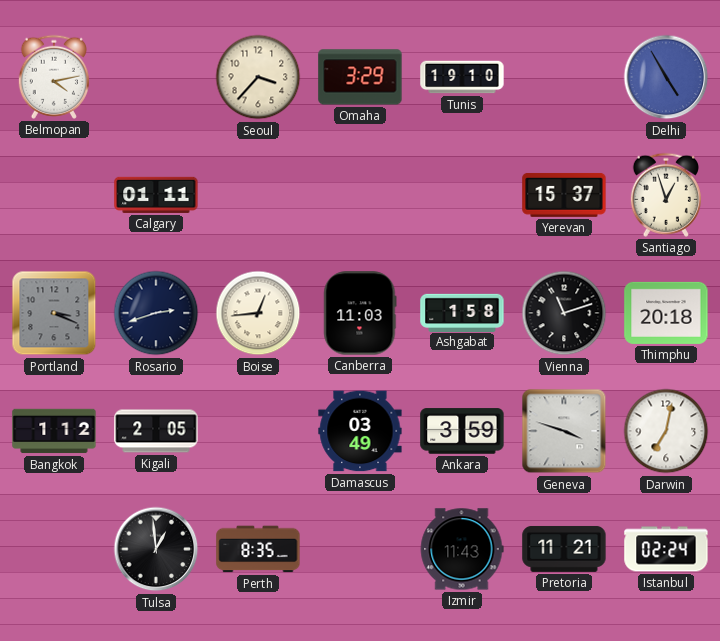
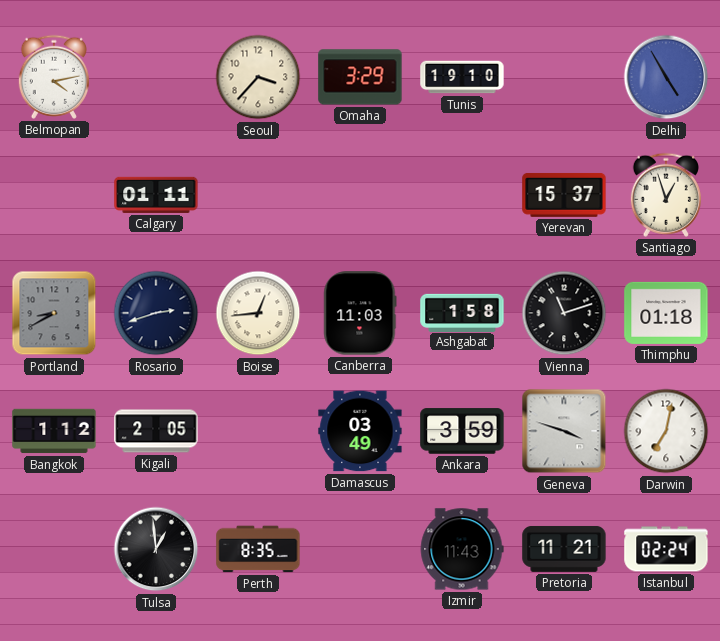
Portland: 3:19 -> 8:40 (54, 313)
Thimphu: 20:18 -> 01:18 (666, 313)
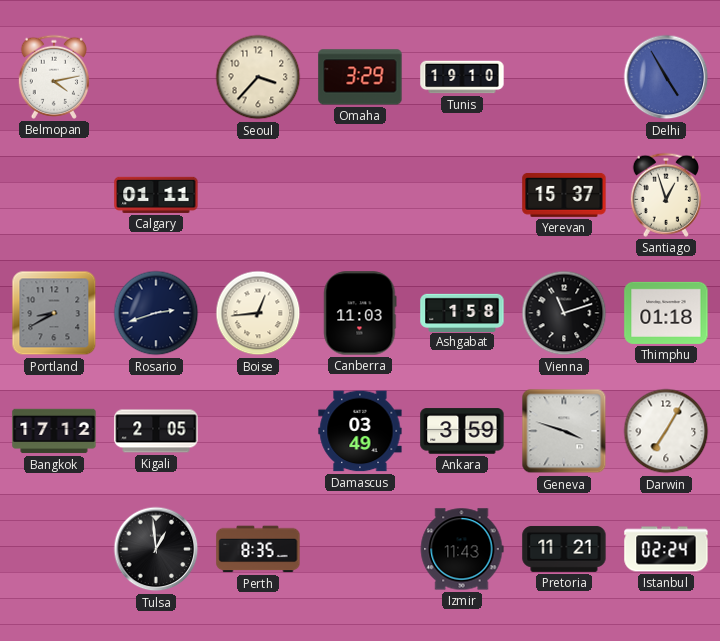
Bangkok: 1:12 -> 17:12 (54, 431)
Darwin: 7:02 -> 7:05 (666, 431)
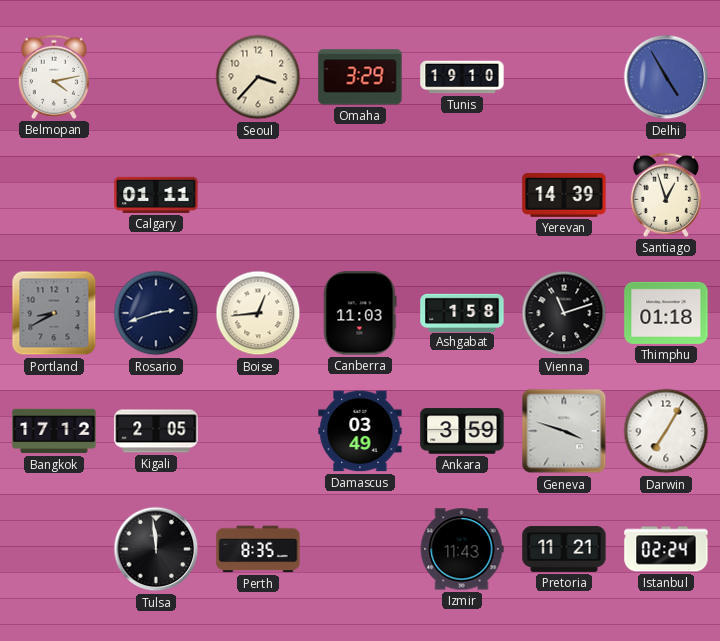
Yerevan: 15:37 -> 14:39 (564, 195)
Tulsa: 12:59 -> 11:59 (156, 549)
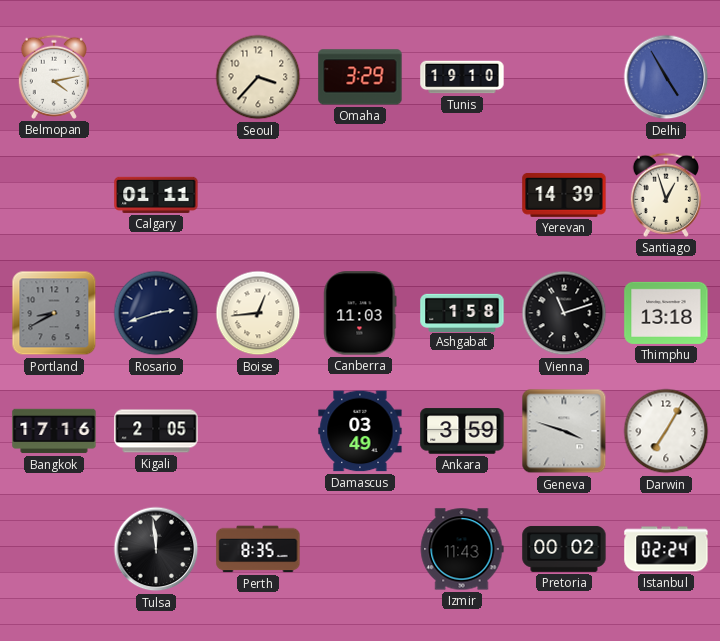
Thimphu: 01:18 -> 13:18 (666, 313)
Bangkok: 17:12 -> 17:16 (54, 431)
Pretoria: 11:21 -> 00:02 (564, 549)
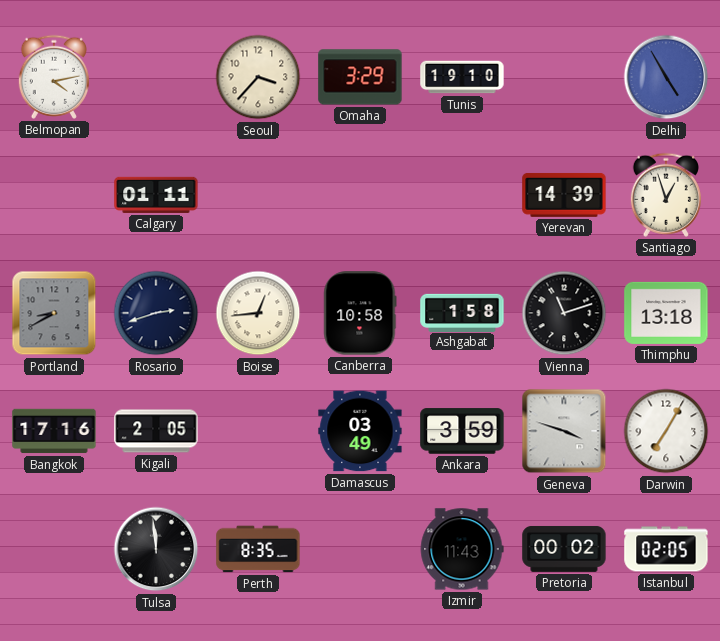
Canberra: 11:03 -> 10:58 (360, 313)
Istanbul: 02:24 -> 02:05 (666, 549)
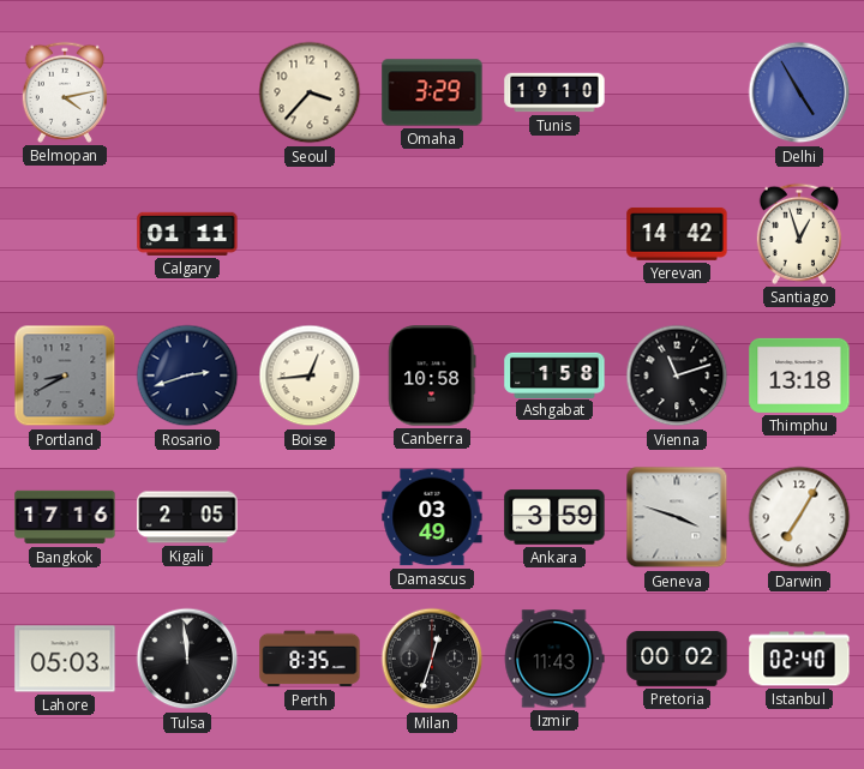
Yerevan: 14:39 -> 14:42 (677, 234)
Lahore: none -> 05:03 (65, 659)
Milan: none -> 12:33 (432, 659)
Istanbul: 02:05 -> 02:40 (799, 659)
